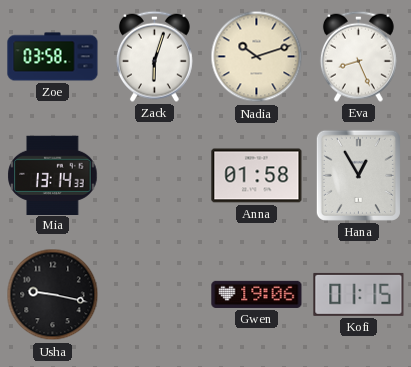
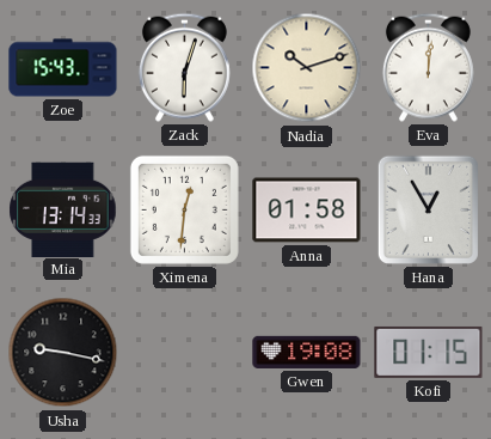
Zoe: 03:58 -> 15:43 (63, 68)
Eva: 8:26 -> 12:01 (428, 67)
Ximena: none -> 12:31 (184, 209)
Gwen: 19:06 -> 19:08 (307, 352)
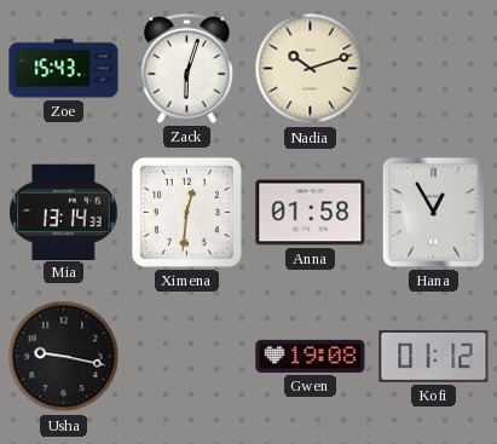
Eva: 12:01 -> none (428, 67)
Kofi: 01:15 -> 01:12 (434, 356)
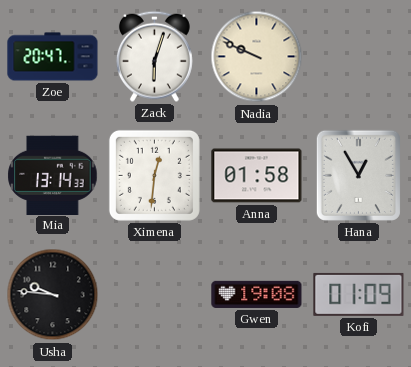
Zoe: 15:43 -> 20:47 (53, 57)
Nadia: 10:12 -> 9:49 (257, 57)
Usha: 9:17 -> 9:46 (53, 295)
Kofi: 01:12 -> 01:09 (359, 294)
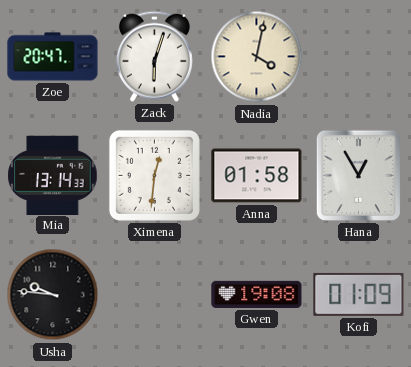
Nadia: 9:49 -> 4:02 (257, 57)
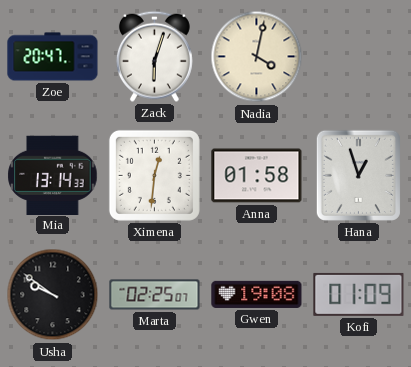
Hana: 12:55 -> 12:57 (358, 175)
Usha: 9:46 -> 9:51 (53, 295)
Marta: none -> 02:25 (155, 295)
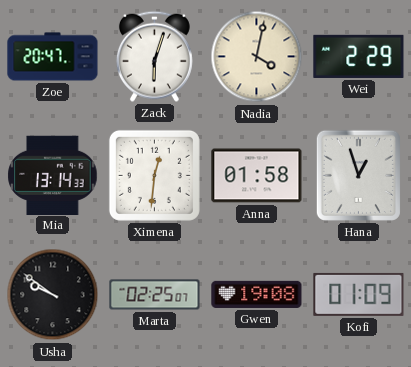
Wei: none -> 2:29 (359, 56)
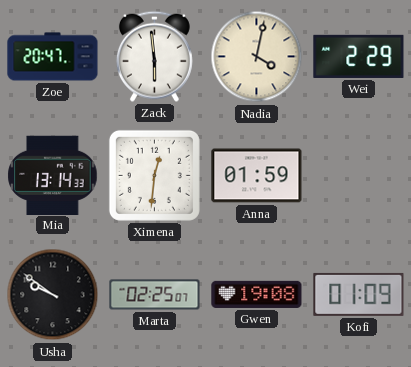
Zack: 6:03 -> 5:59 (154, 56)
Anna: 01:58 -> 01:59 (257, 176)
Hana: 12:57 -> none (358, 175)
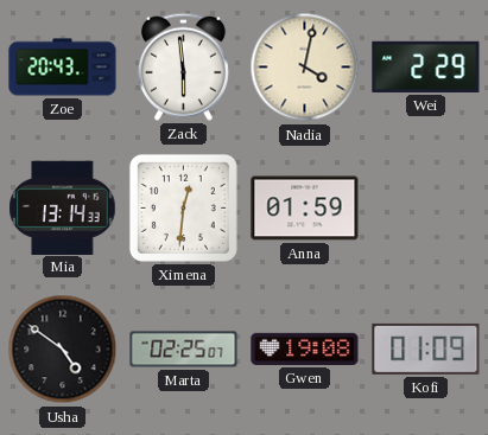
Zoe: 20:47 -> 20:43 (63, 68)
Usha: 9:51 -> 4:51 (63, 350)
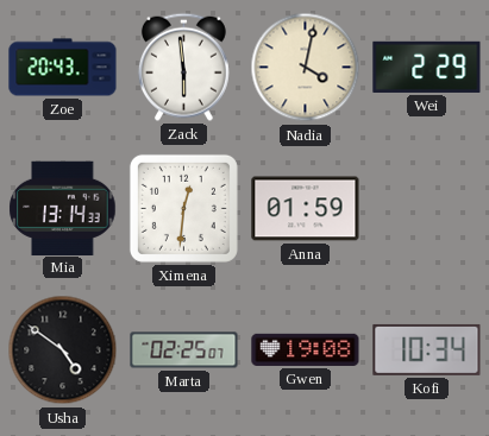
Kofi: 01:09 -> 10:34 (427, 349)
